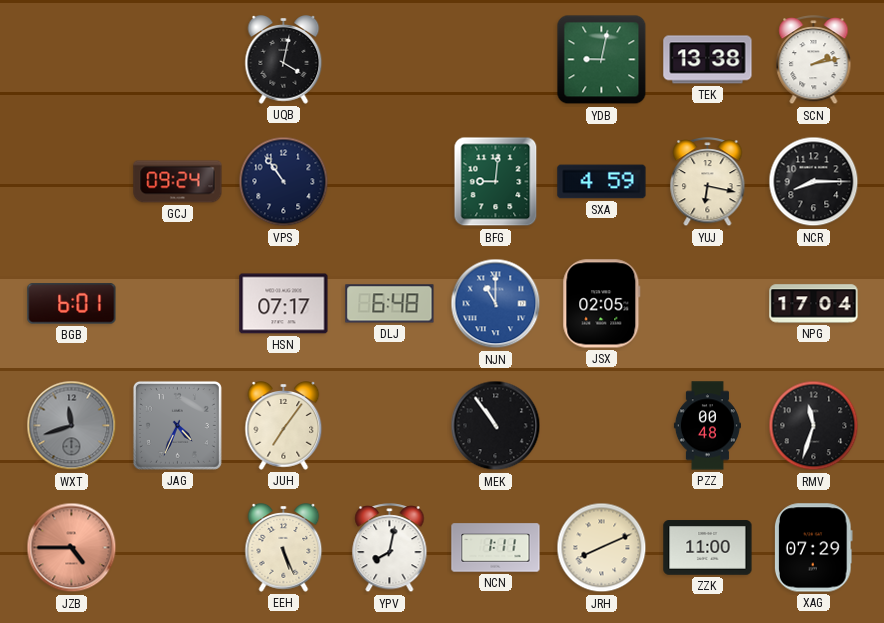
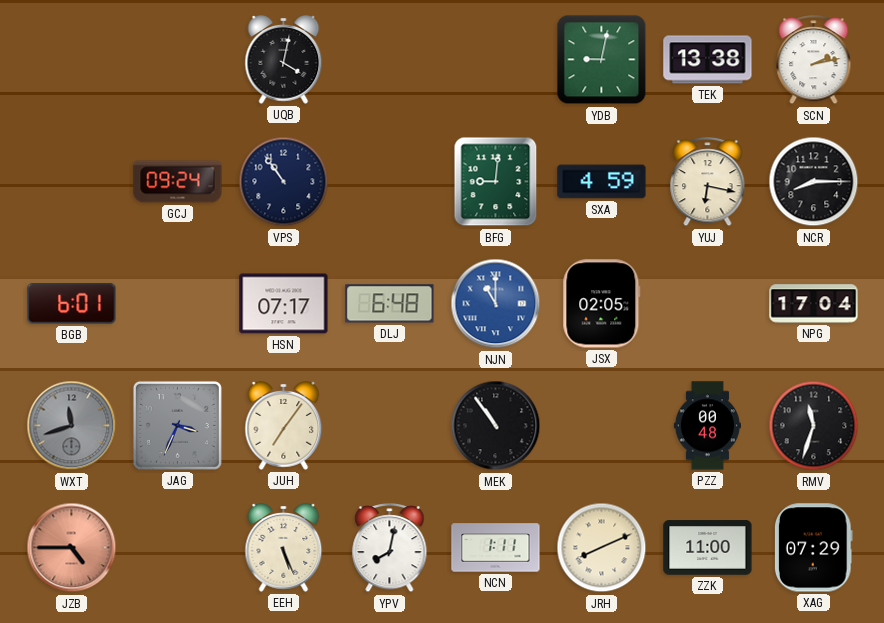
JAG: 4:34 -> 3:34 (177, 425)
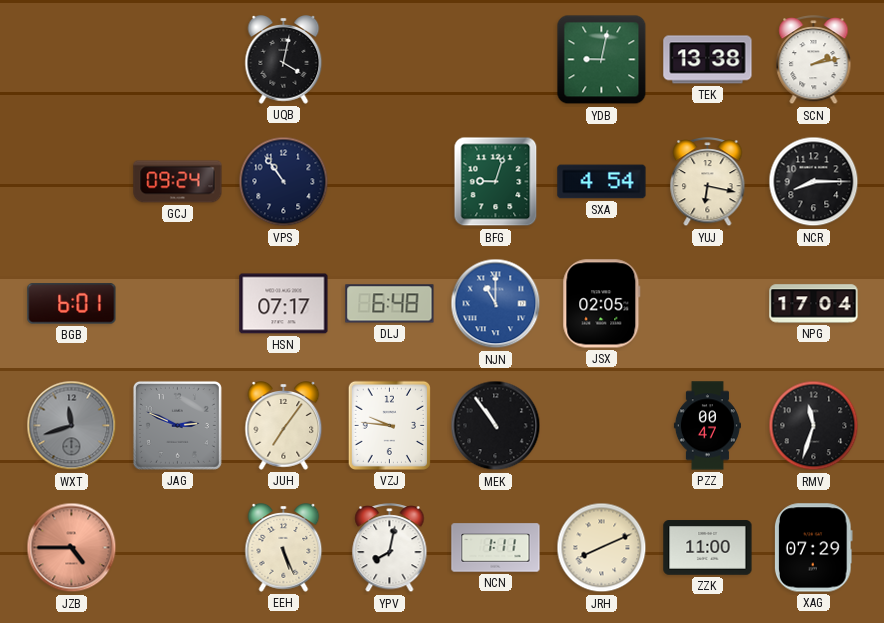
BFG: 9:01 -> 9:03 (496, 182)
SXA: 4:59 -> 4:54 (602, 182)
JAG: 3:34 -> 2:49 (177, 425)
VZJ: none -> 9:46 (389, 425)
PZZ: 00:48 -> 00:47 (707, 426)
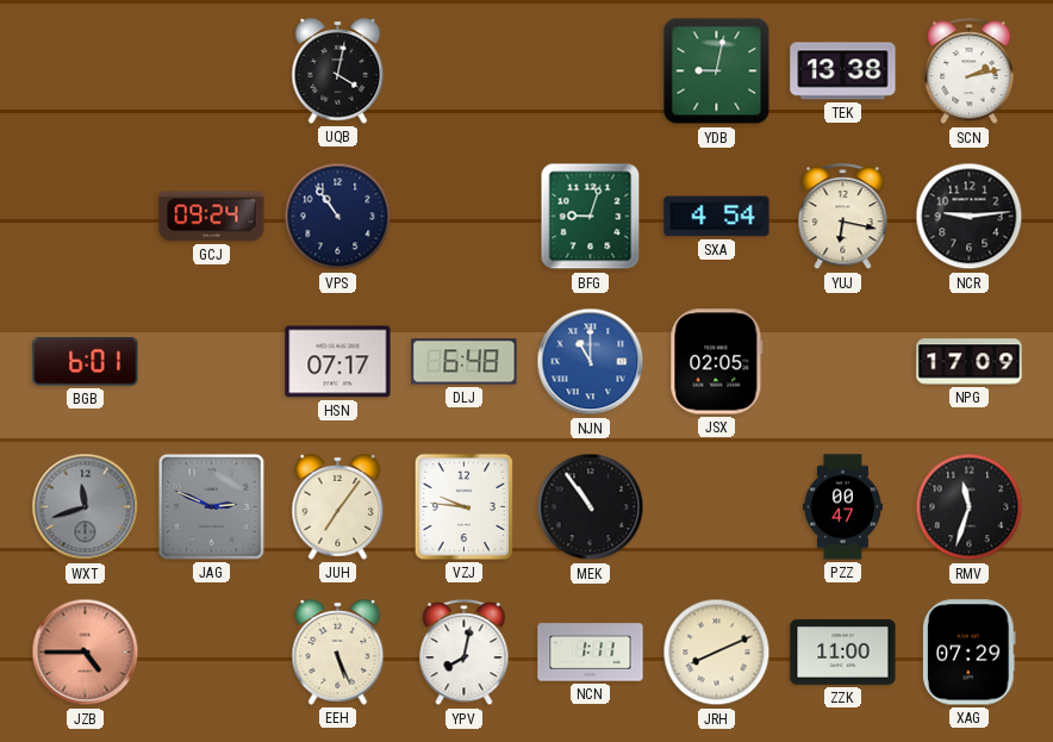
NCR: 8:15 -> 9:14 (970, 217)
NPG: 17:04 -> 17:09 (970, 362)
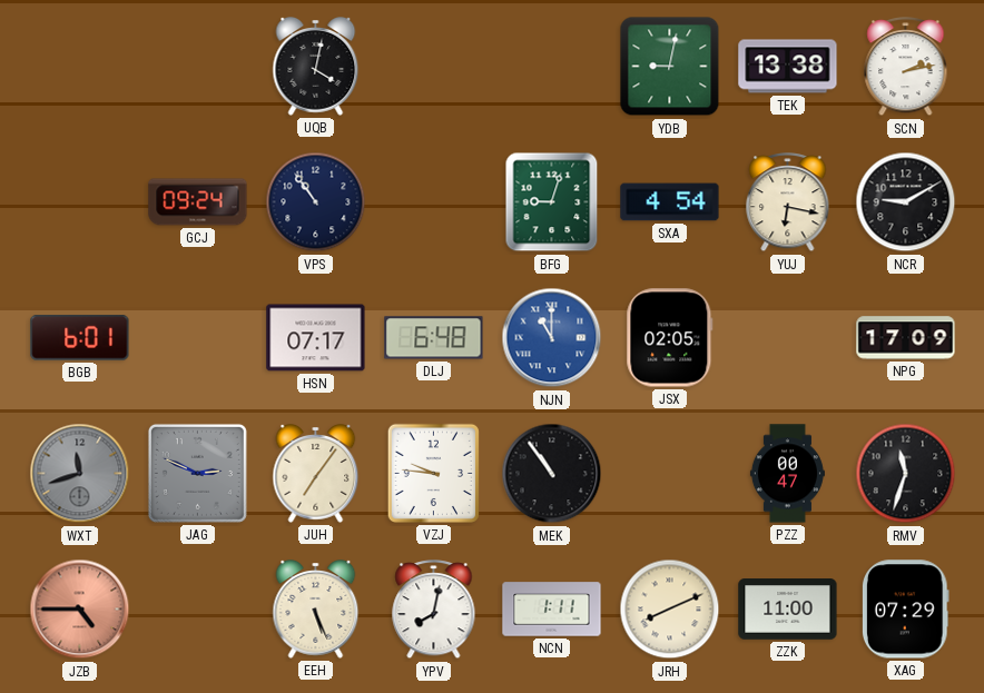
NCR: 9:14 -> 9:10 (906, 202)
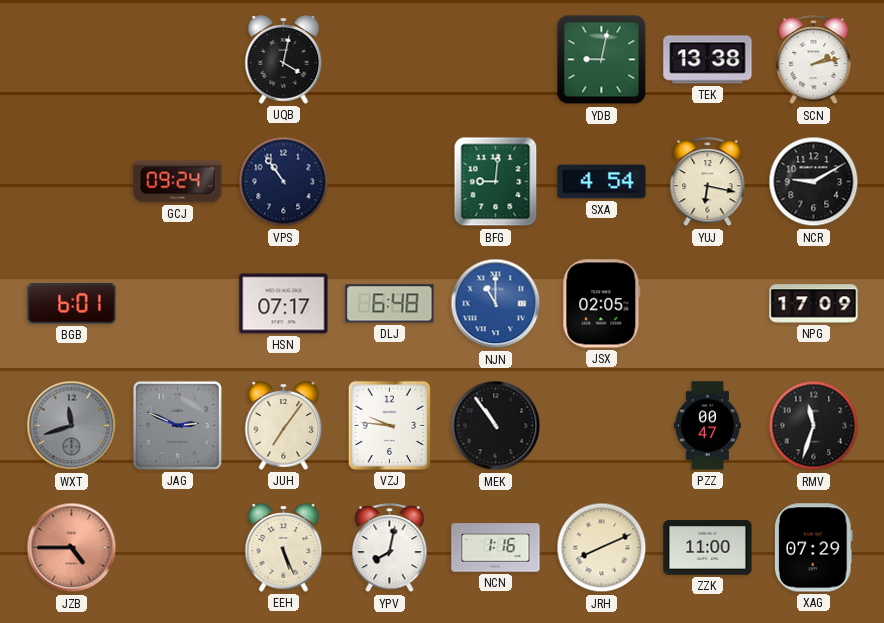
BFG: 9:03 -> 9:01 (496, 182)
NCN: 1:11 -> 1:16 (496, 548)
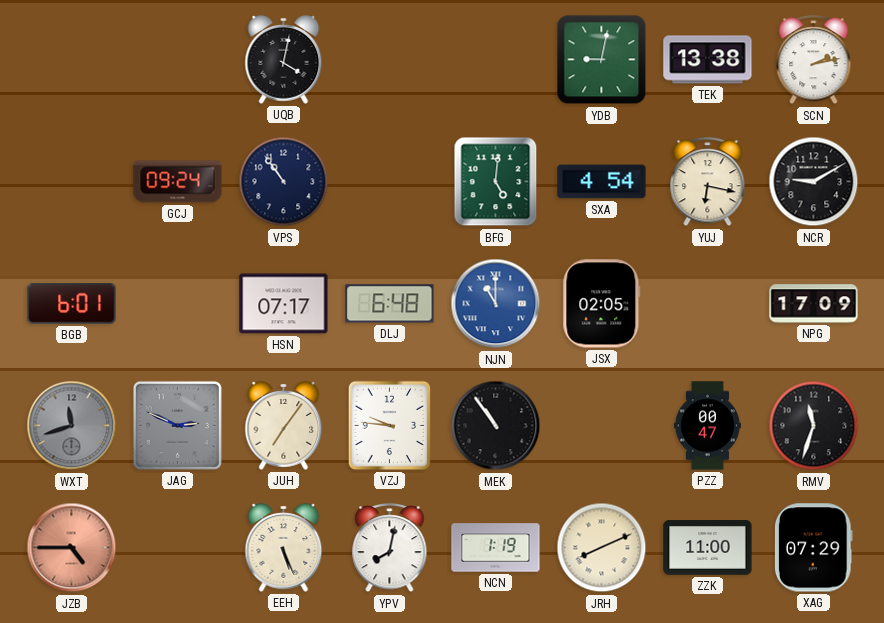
BFG: 9:01 -> 5:01 (496, 182)
NCN: 1:16 -> 1:19 (496, 548)
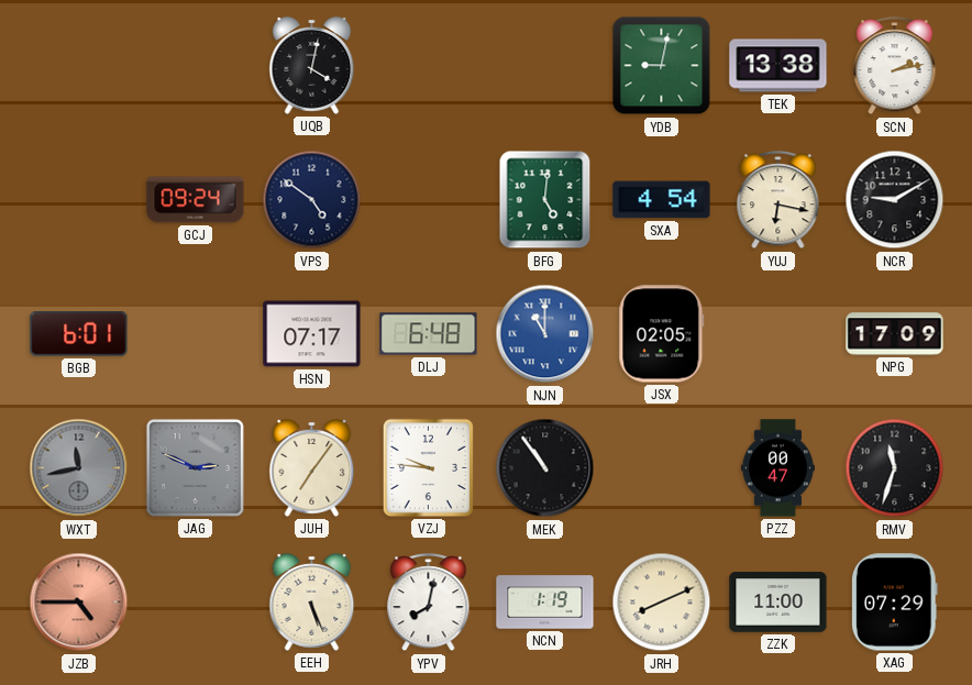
VPS: 10:54 -> 4:51 (312, 200)
WXT: 11:42 -> 11:43 (79, 468)
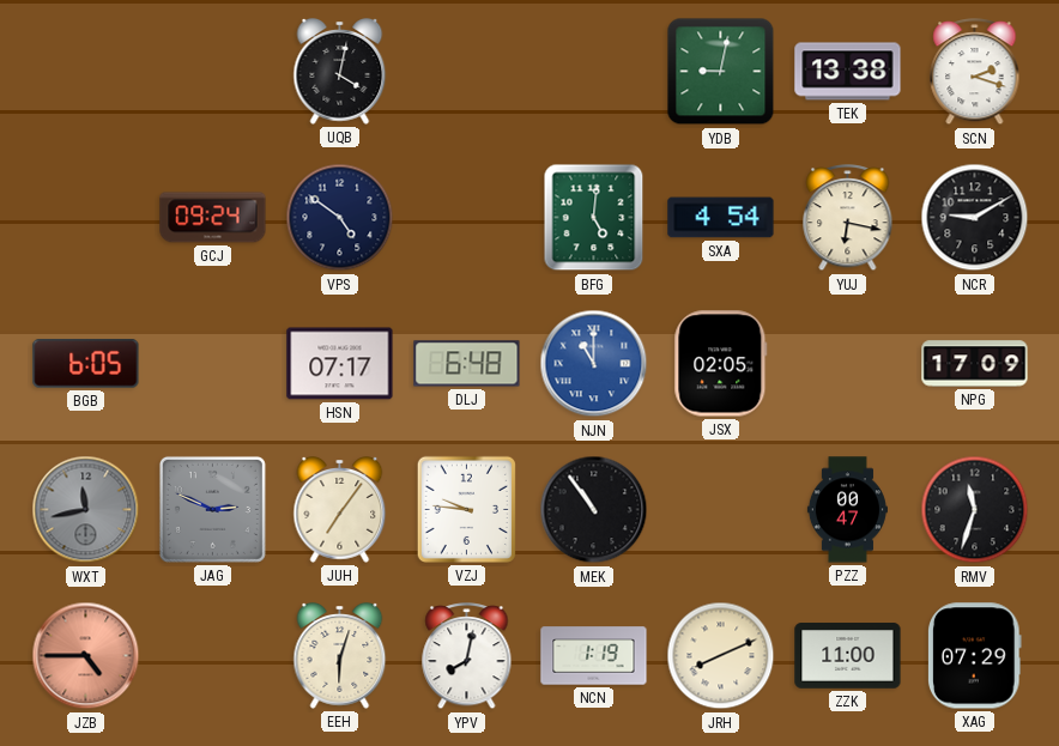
SCN: 2:13 -> 2:18 (975, 73)
BGB: 6:01 -> 6:05 (86, 364)
EEH: 5:26 -> 6:03 (340, 656)
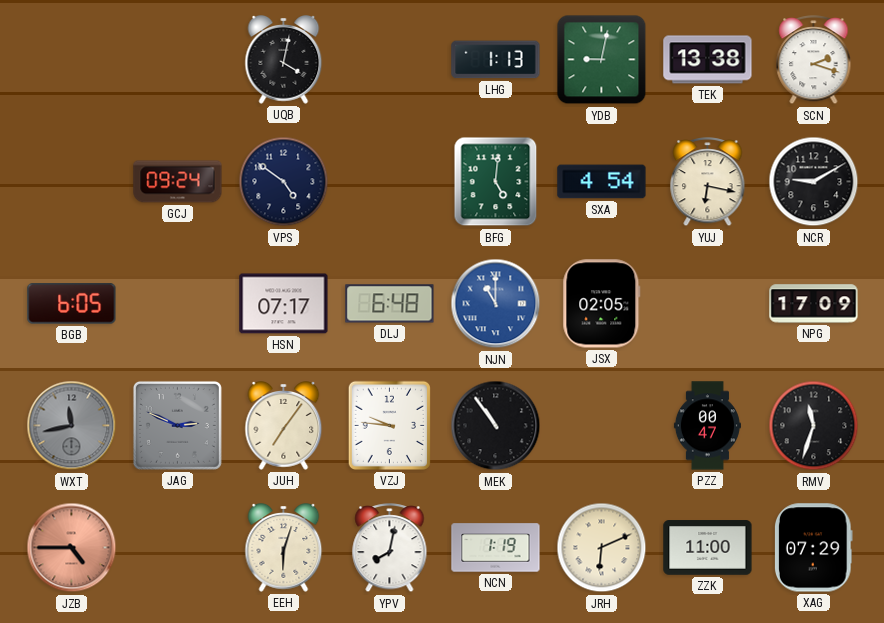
LHG: none -> 1:13 (496, 60)
JRH: 8:11 -> 6:11 (602, 548)
